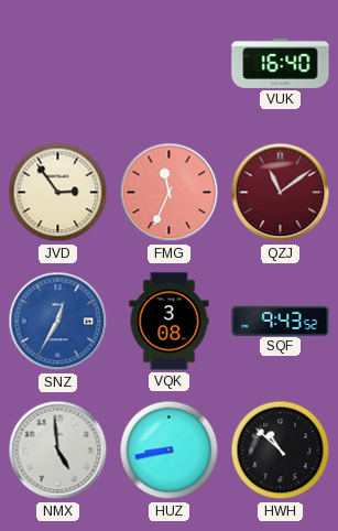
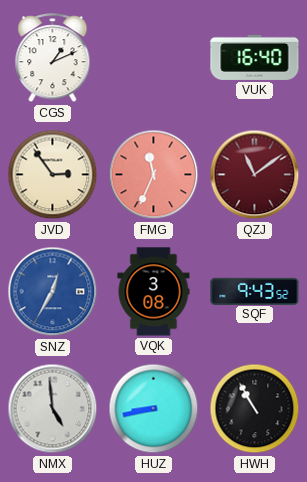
CGS: none -> 1:11 (53, 58)
HWH: 10:52 -> 10:55 (255, 409)
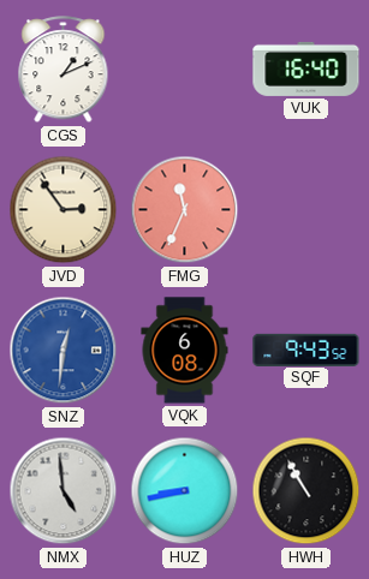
QZJ: 11:09 -> none (255, 175)
SNZ: 12:35 -> 12:31 (64, 351)
VQK: 3:08 -> 6:08 (185, 351)
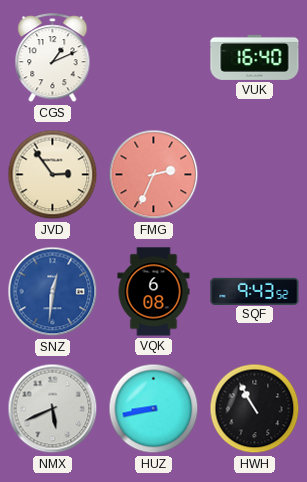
FMG: 11:34 -> 2:34 (154, 175)
NMX: 4:59 -> 5:41 (53, 409)
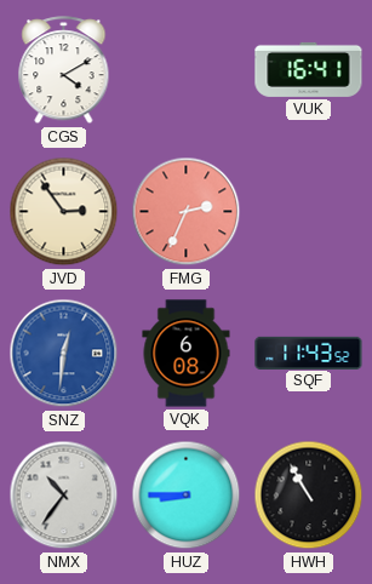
CGS: 1:11 -> 4:10 (64, 70)
VUK: 16:40 -> 16:41 (309, 69)
SQF: 9:43 -> 11:43 (309, 353)
NMX: 5:41 -> 10:36 (64, 496)
HUZ: 8:43 -> 8:45 (187, 496)
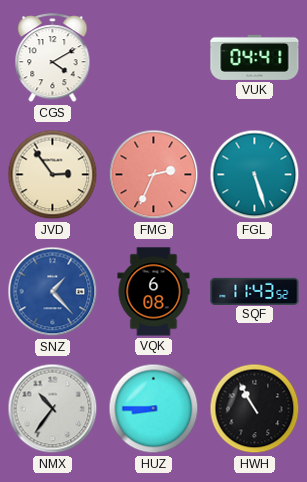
VUK: 16:41 -> 04:41 (255, 57)
FGL: none -> 5:27 (255, 175)
SNZ: 12:31 -> 1:23 (53, 292)
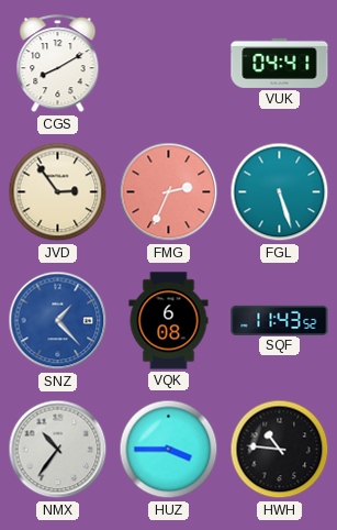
CGS: 4:10 -> 8:10 (58, 64)
HUZ: 8:45 -> 3:45 (169, 450)
HWH: 10:55 -> 10:46 (280, 450)
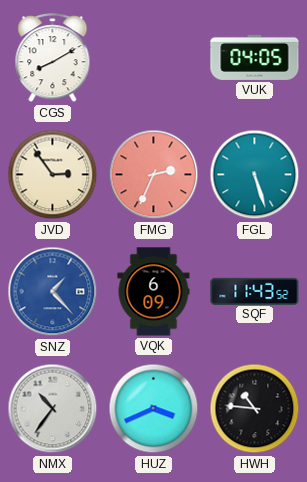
VUK: 04:41 -> 04:05 (255, 57)
VQK: 6:08 -> 6:09 (154, 292)
HUZ: 3:45 -> 3:41 (154, 409)
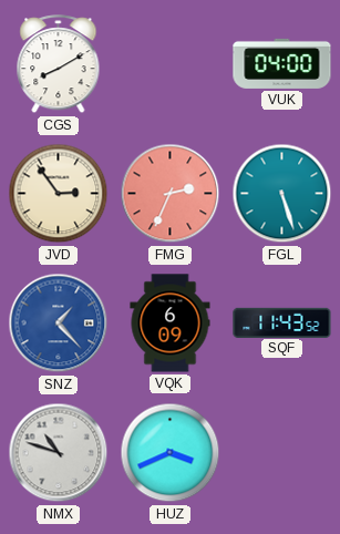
VUK: 04:05 -> 04:00 (282, 63)
NMX: 10:36 -> 10:48 (59, 453)
HWH: 10:46 -> none (255, 409)
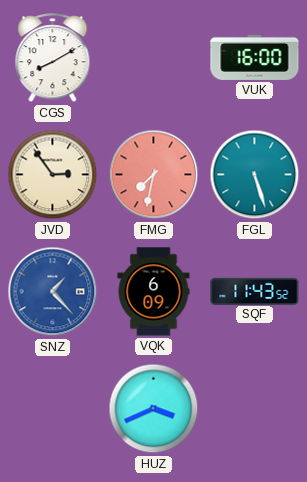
VUK: 04:00 -> 16:00 (255, 57)
FMG: 2:34 -> 7:32 (154, 175)
NMX: 10:48 -> none (59, 453)
